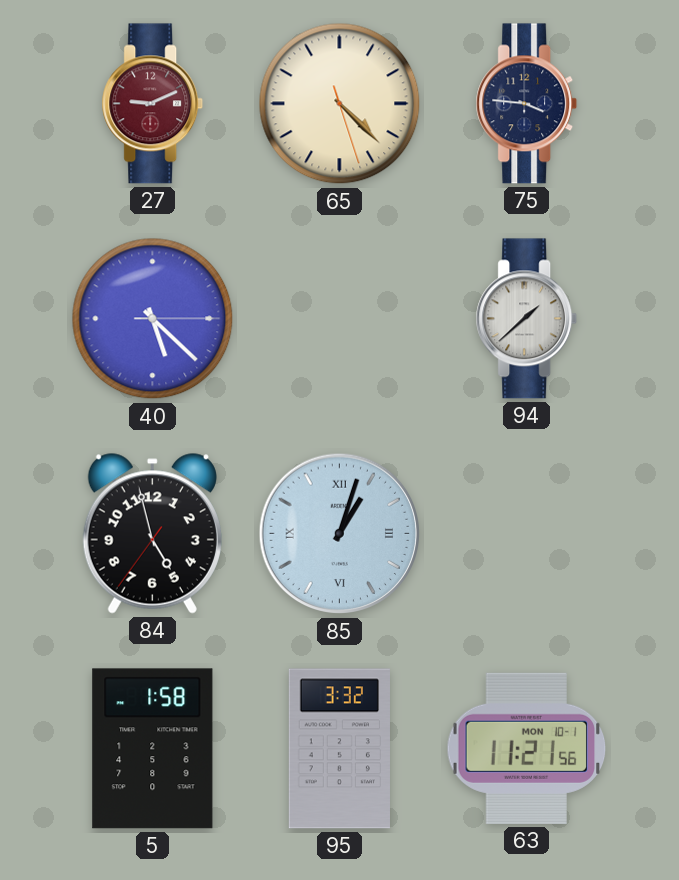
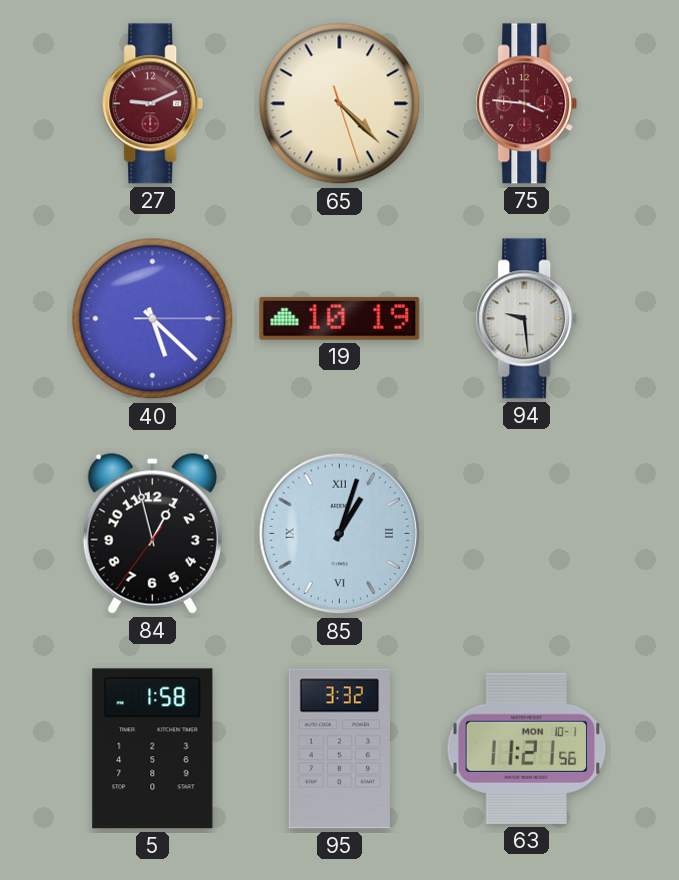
75 dial: navy -> burgundy (527, 104)
19: none -> 10:19 (340, 318)
94: 1:38 -> 9:29 (527, 319)
84: 4:57 -> 12:57 (152, 534)
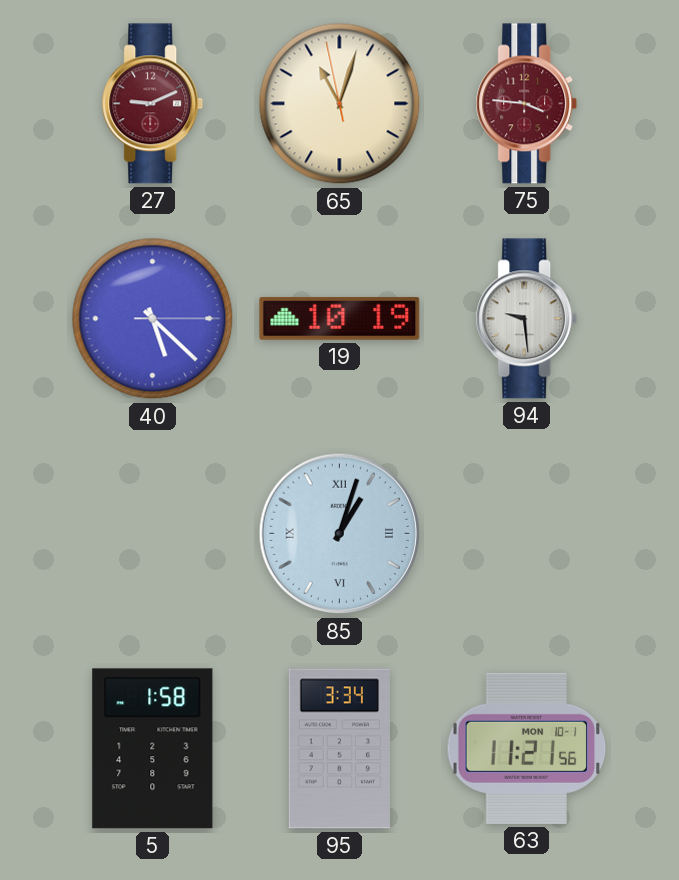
65: 4:22 -> 11:02 (340, 104)
84: 12:57 -> none (152, 534)
95: 3:32 -> 3:34 (339, 749)
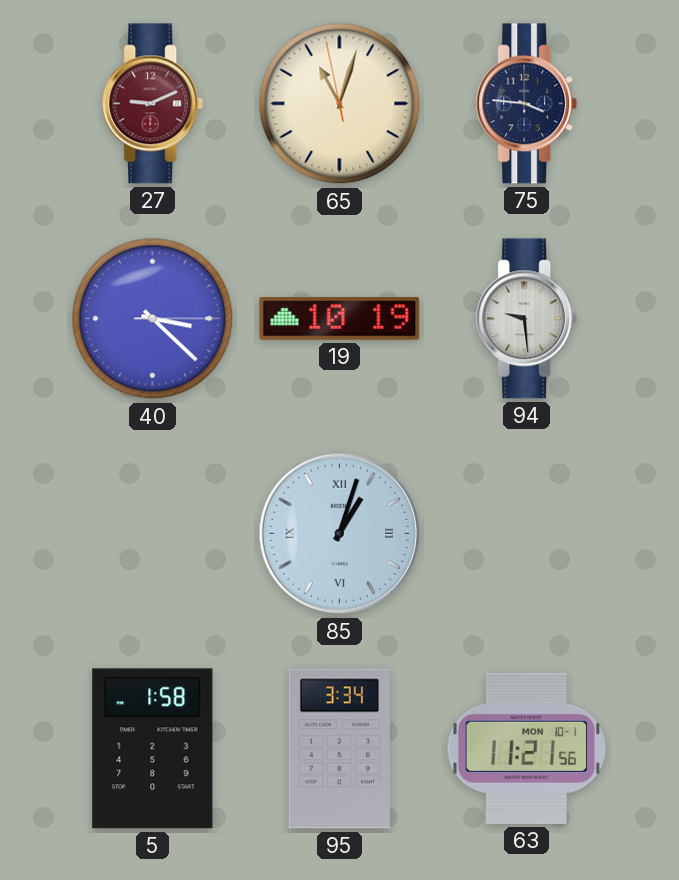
75 dial: burgundy -> navy (527, 104)
40: 5:22 -> 3:22 (153, 319)
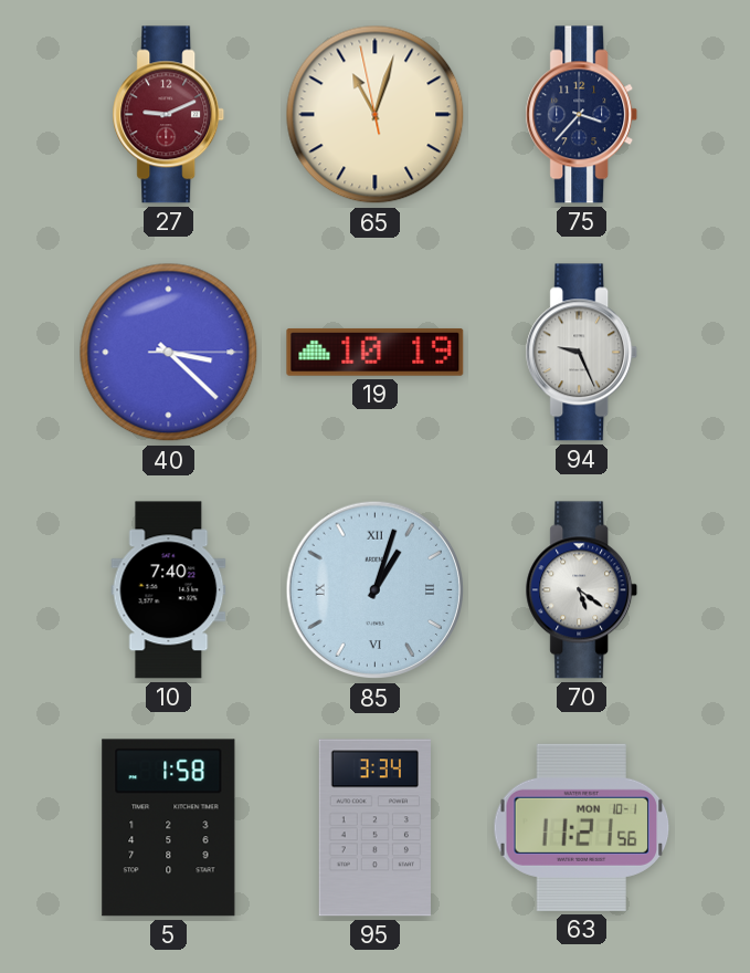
75: 3:46 -> 3:37 (582, 115)
94: 9:29 -> 9:26 (582, 353)
10: none -> 7:40 (169, 590)
70: none -> 5:21 (582, 590)
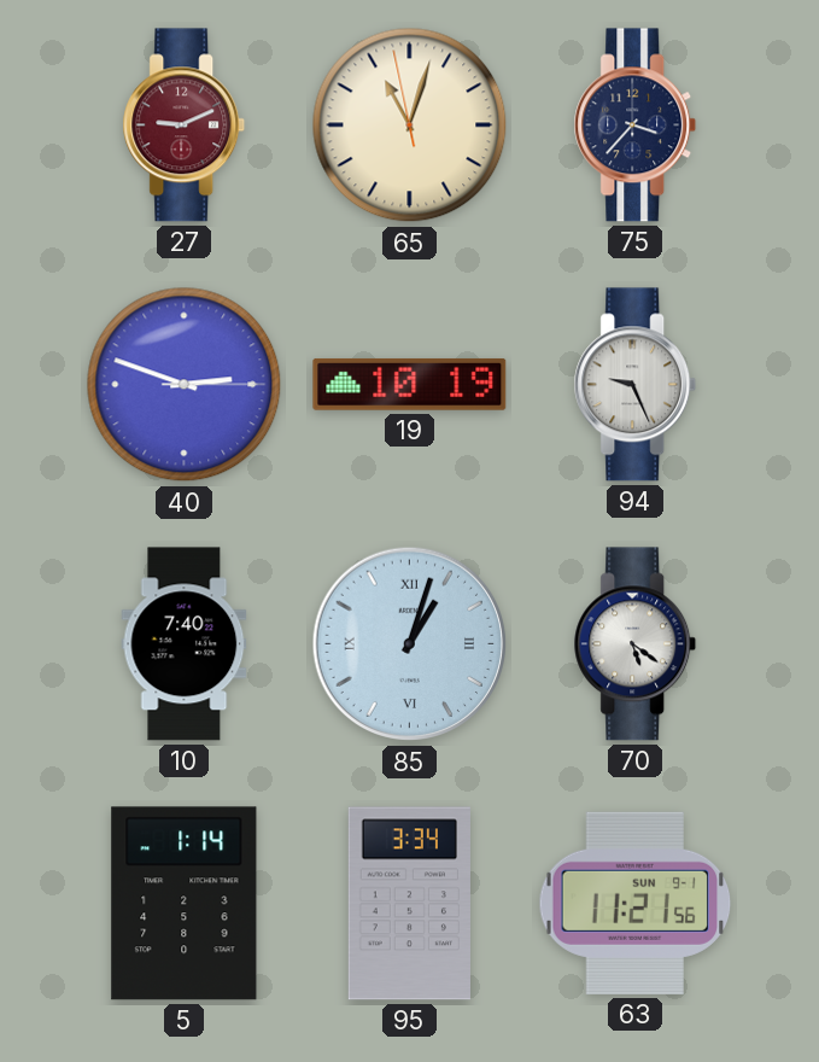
40: 3:22 -> 2:48 (185, 385)
5: 1:58 -> 1:14 (185, 904)
63 date: MON 10-1 -> SUN 9-1 (636, 903)
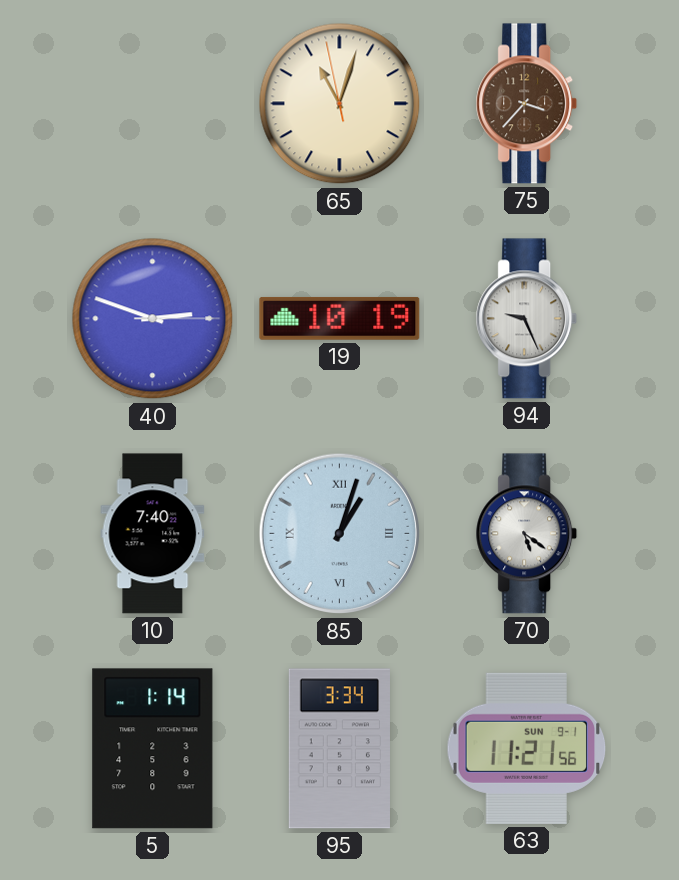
27: 9:11 -> none (185, 126)
75 dial: navy -> brown (527, 104)
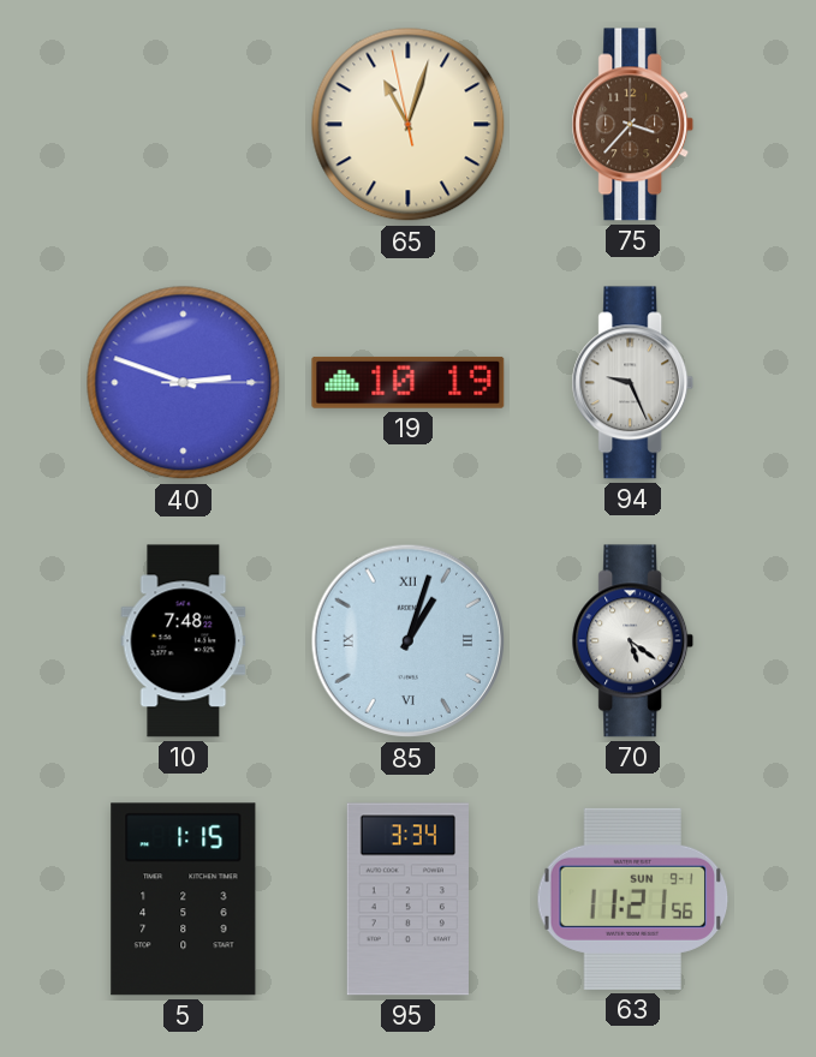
10: 7:40 -> 7:48 (184, 641)
5: 1:14 -> 1:15 (184, 900)
